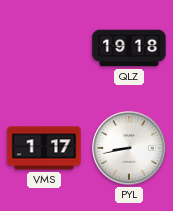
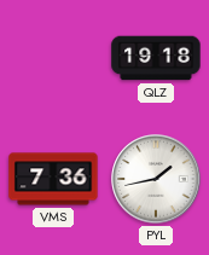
VMS: 1:17 -> 7:36 (53, 179)
PYL: 8:43 -> 1:43 (156, 179)
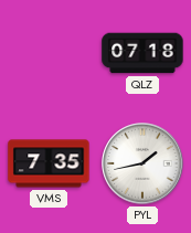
QLZ: 19:18 -> 07:18 (142, 53)
VMS: 7:36 -> 7:35 (49, 163)
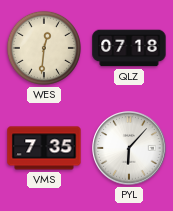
WES: none -> 12:31 (44, 48)
PYL: 1:43 -> 6:07 (129, 148)
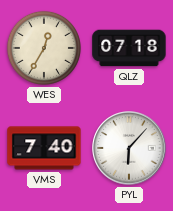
WES: 12:31 -> 12:35 (44, 48)
VMS: 7:35 -> 7:40 (44, 148)
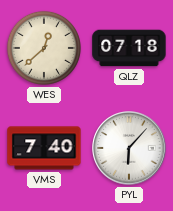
WES: 12:35 -> 12:38 (44, 48)
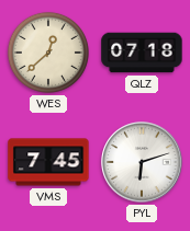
VMS: 7:40 -> 7:45 (48, 162)
PYL: 6:07 -> 6:12 (142, 162)
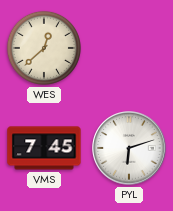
QLZ: 07:18 -> none (142, 53)
